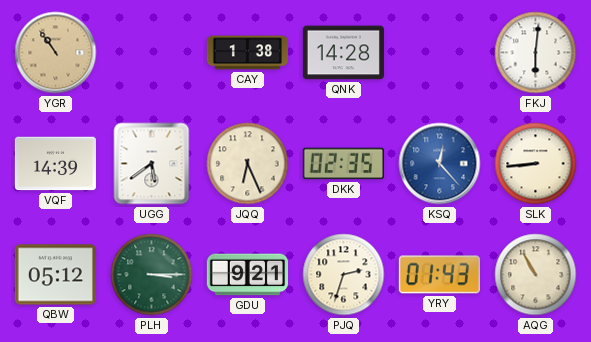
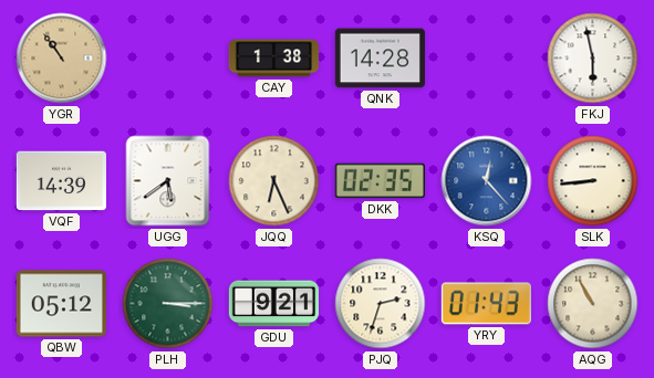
FKJ: 6:01 -> 5:58 (593, 59)
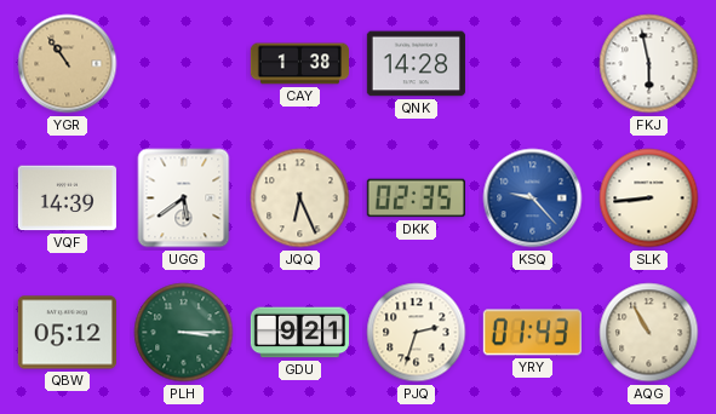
KSQ: 12:23 -> 9:23 (533, 199)
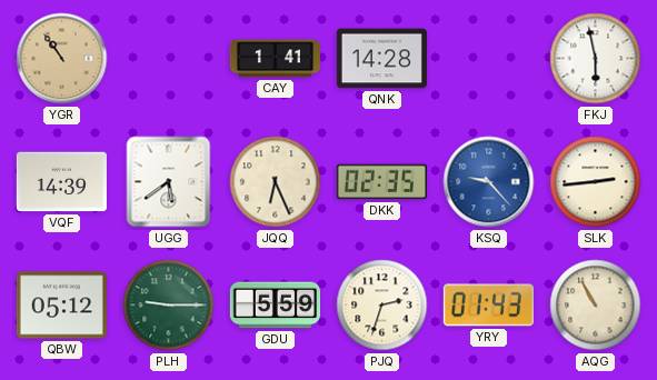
CAY: 1:38 -> 1:41 (275, 59)
SLK: 8:44 -> 2:44 (596, 182)
PLH: 3:15 -> 9:15 (169, 306)
GDU: 9:21 -> 5:59 (275, 306)
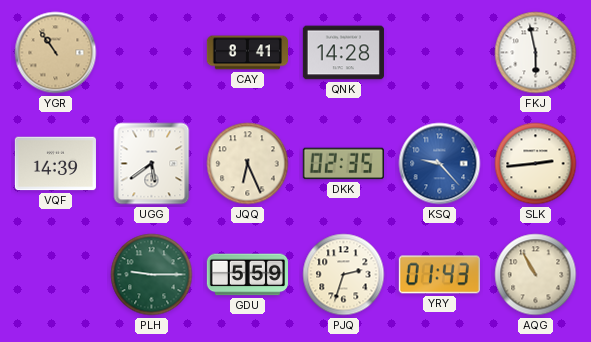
CAY: 1:41 -> 8:41 (247, 53)
QBW: 05:12 -> none (61, 306)
